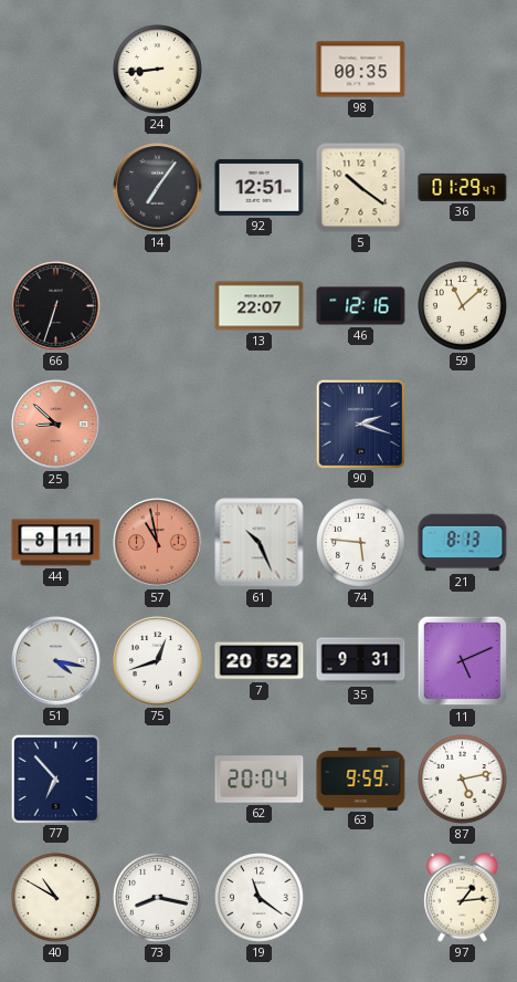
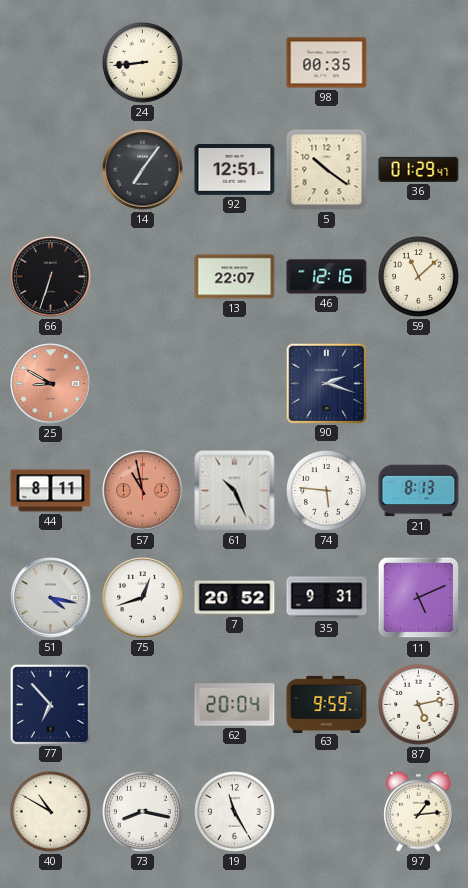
25: 8:52 -> 8:50 (51, 384)
19: 11:21 -> 11:25 (235, 812)
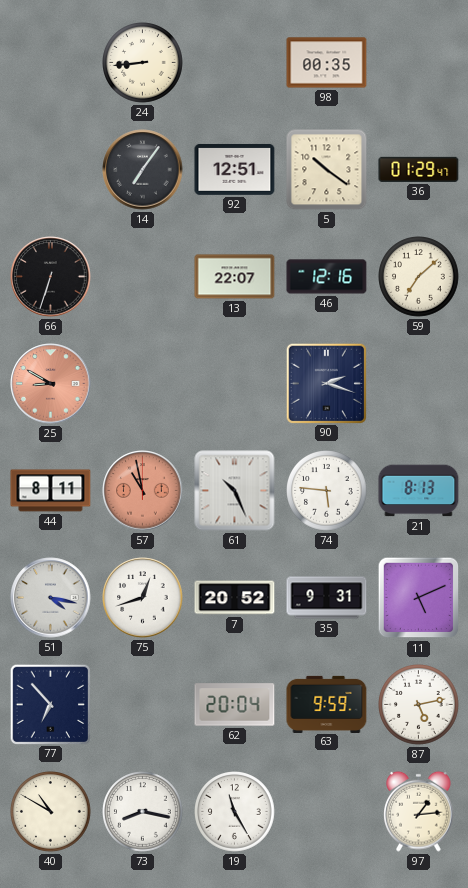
59: 11:08 -> 7:08 (419, 277)
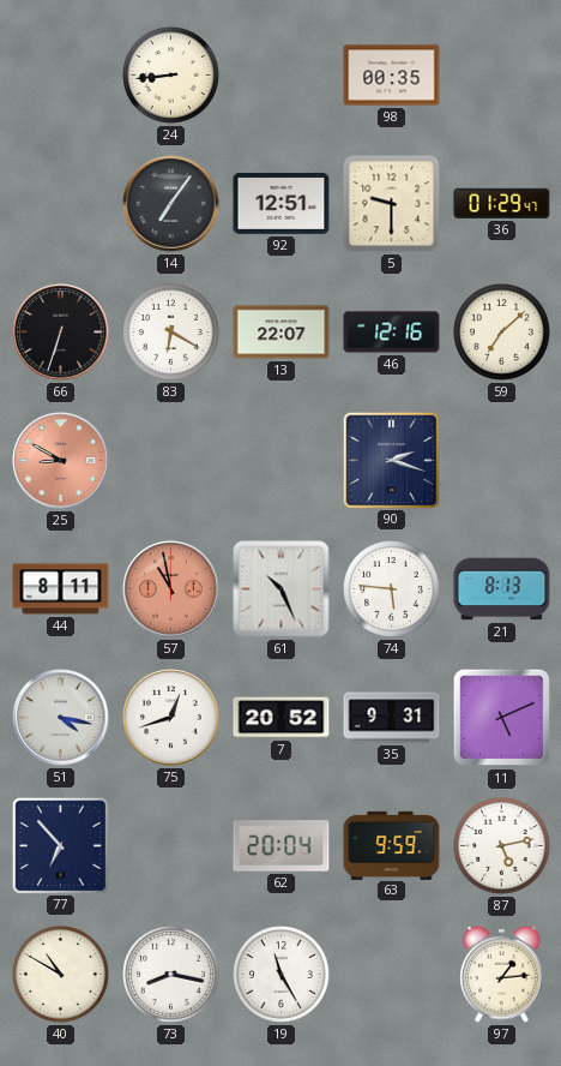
5: 10:21 -> 9:30 (392, 204)
83: none -> 6:20 (171, 333)
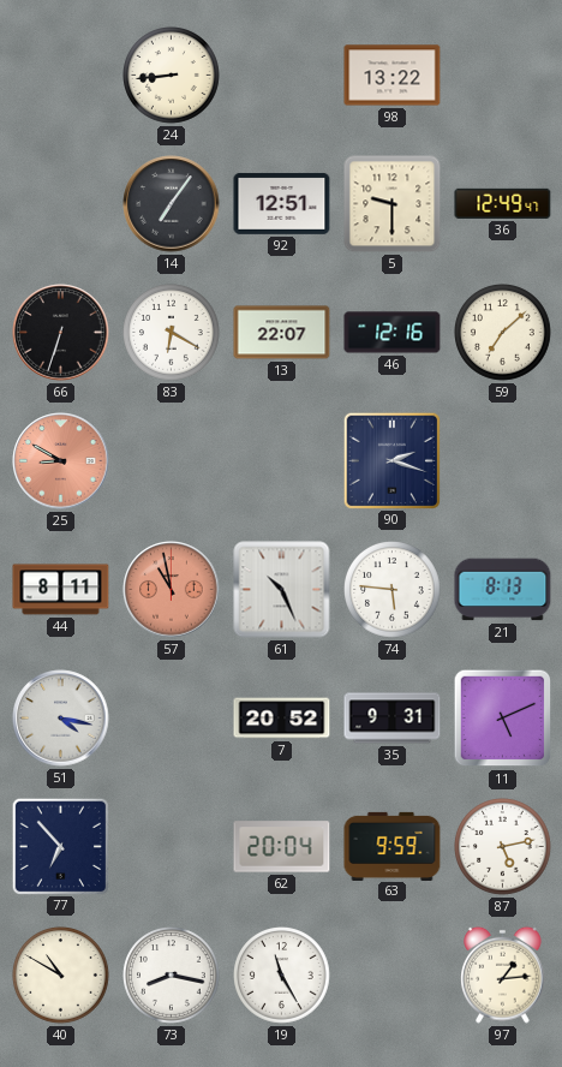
98: 00:35 -> 13:22 (393, 76)
36: 01:29 -> 12:49 (503, 203)
75: 12:42 -> none (171, 718)
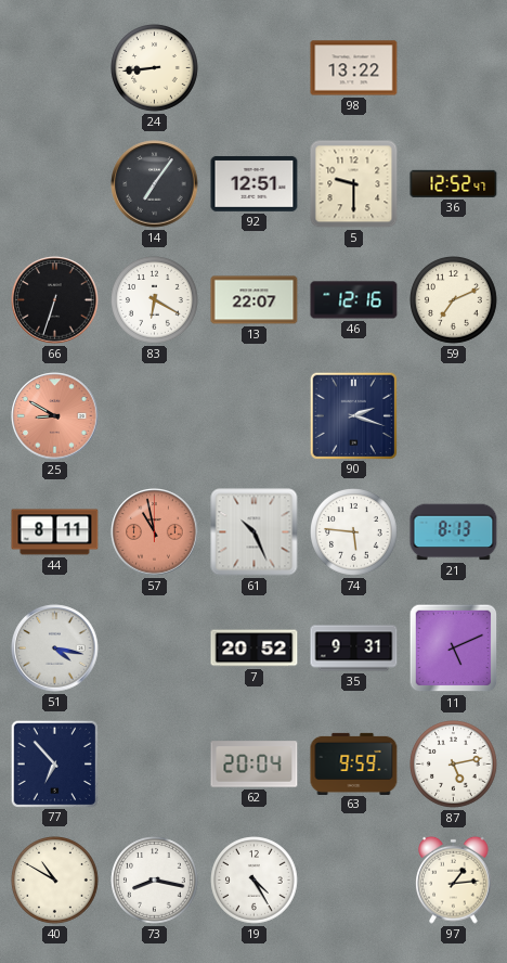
36: 12:49 -> 12:52 (454, 183)
59: 7:08 -> 7:11 (454, 300)
19: 11:25 -> 4:25 (255, 881)
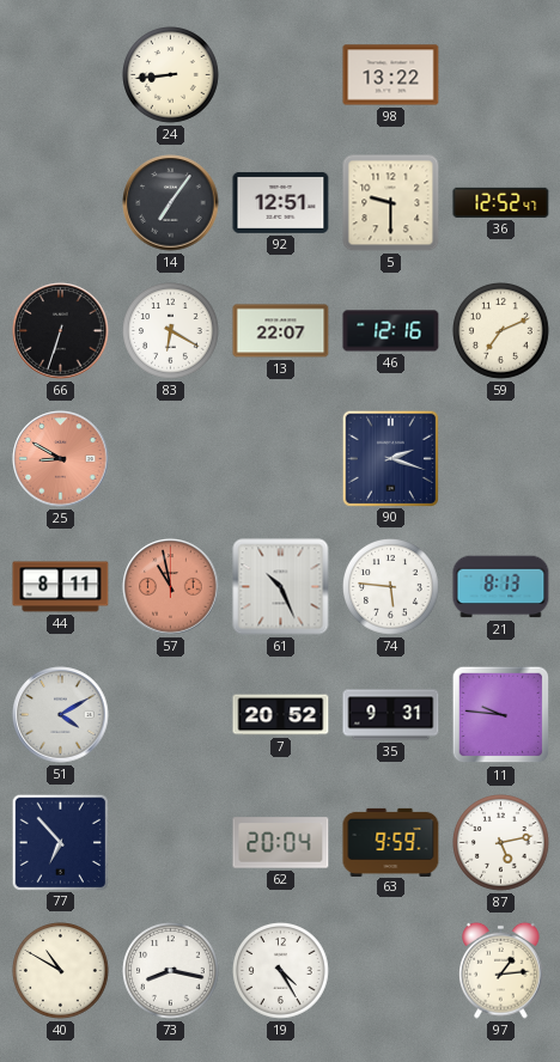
51: 4:17 -> 4:10 (61, 715)
11: 5:11 -> 9:46 (501, 715)
